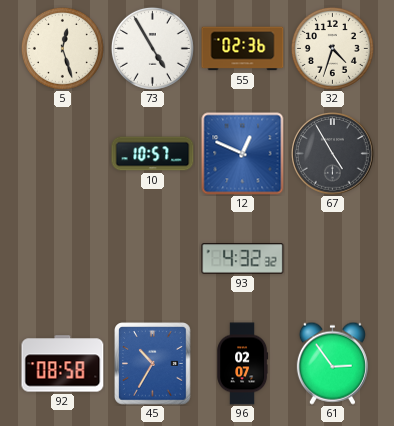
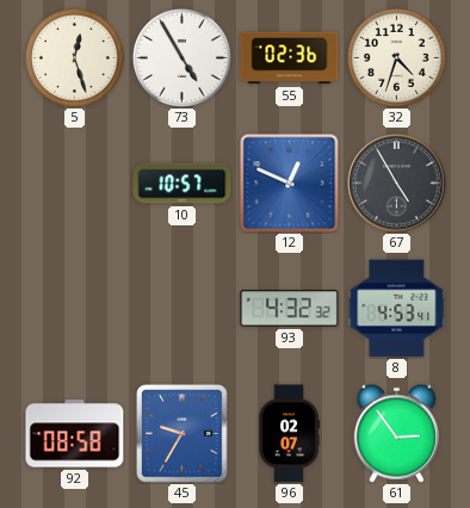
8: none -> 4:53 (397, 309)
45: 10:35 -> 9:35 (183, 434)
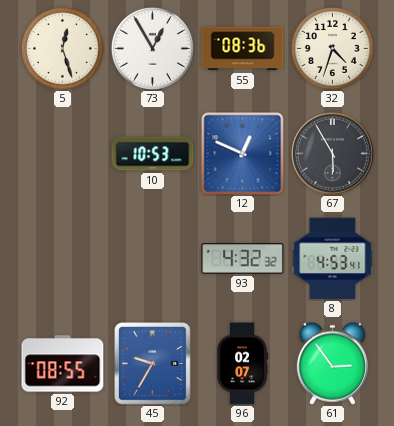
73: 4:55 -> 12:55 (152, 48)
55: 02:36 -> 08:36 (243, 49)
10: 10:57 -> 10:53 (153, 154)
67: 4:55 -> 5:55 (333, 154)
92: 08:58 -> 08:55 (63, 364)
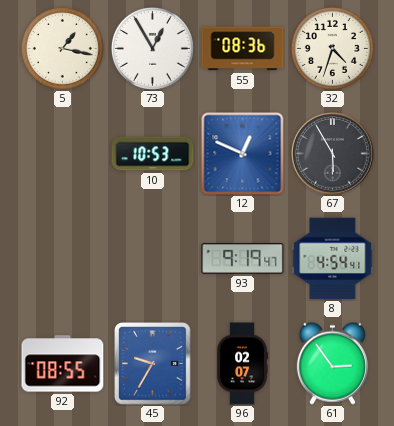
5: 12:27 -> 1:17 (62, 48)
93: 4:32 -> 9:19 (243, 259)
8: 4:53 -> 4:54 (333, 259)
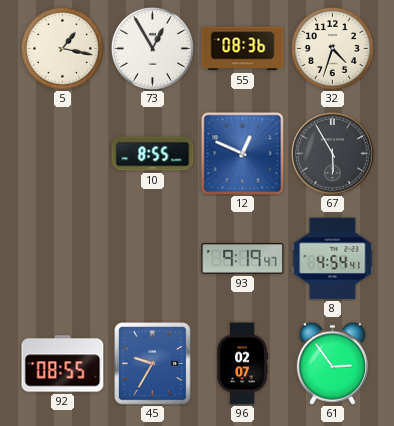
10: 10:53 -> 8:55 (153, 154)
